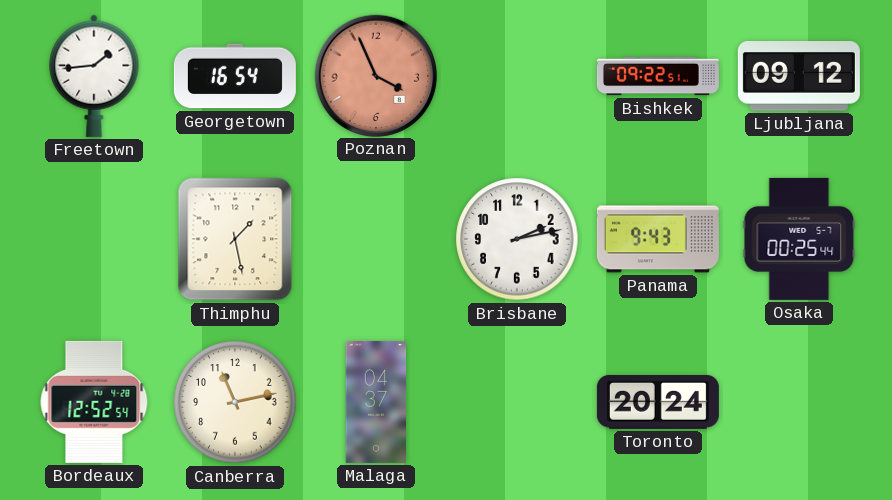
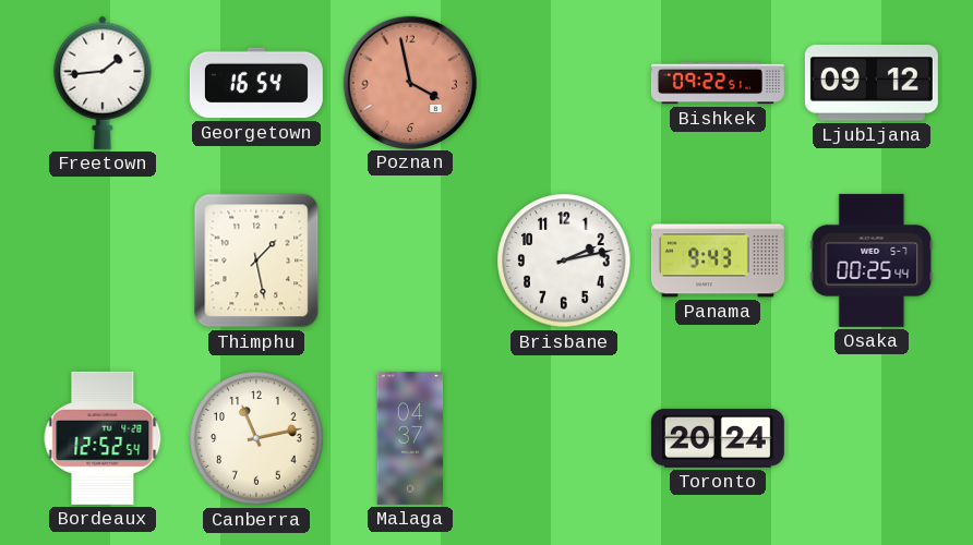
Poznan: 3:56 -> 3:58 (409, 82)
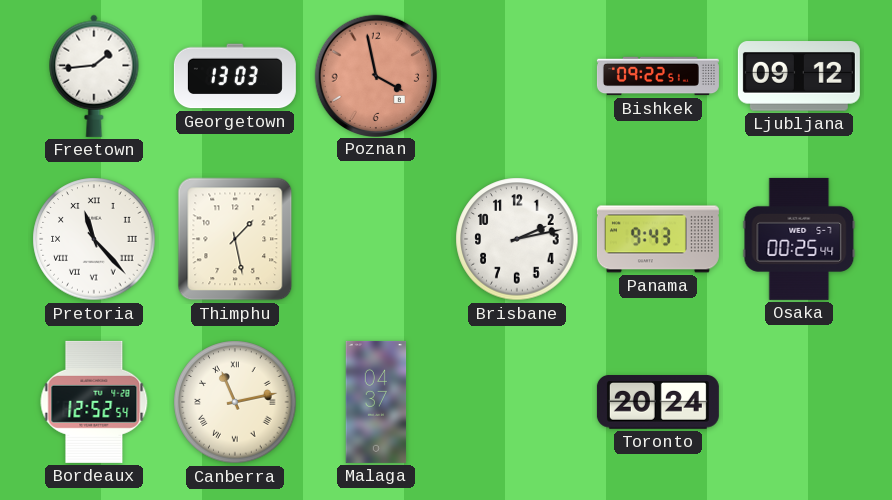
Georgetown: 16:54 -> 13:03 (235, 76)
Pretoria: none -> 11:23 (94, 239)
Canberra numerals: Arabic -> Roman (235, 402)
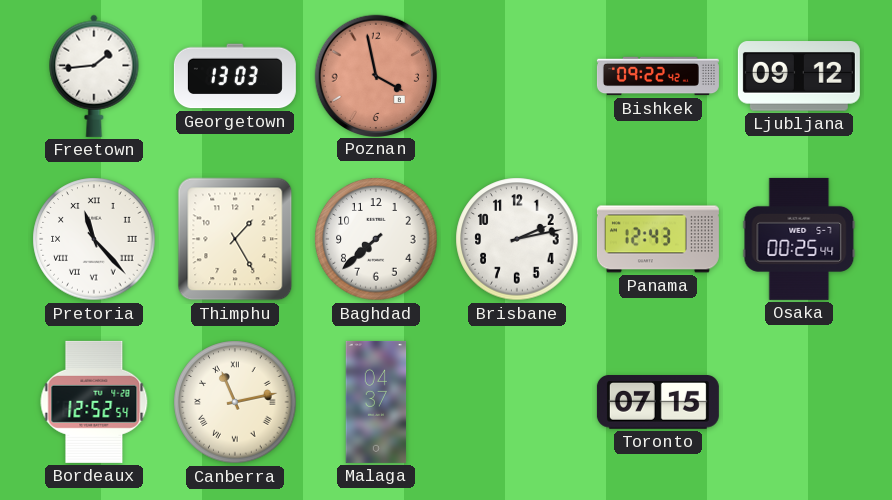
Bishkek: 09:22:51 -> 09:22:42 (658, 76)
Thimphu: 1:28 -> 1:25 (235, 239)
Baghdad: none -> 7:38 (376, 239)
Panama: 9:43 -> 12:43 (658, 239)
Toronto: 20:24 -> 07:15 (658, 403)
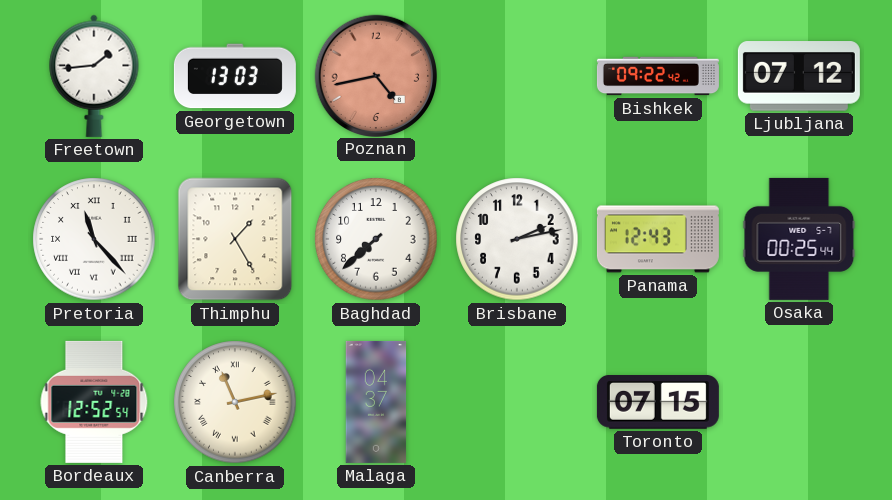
Poznan: 3:58 -> 4:43 (375, 75)
Ljubljana: 09:12 -> 07:12 (799, 76)
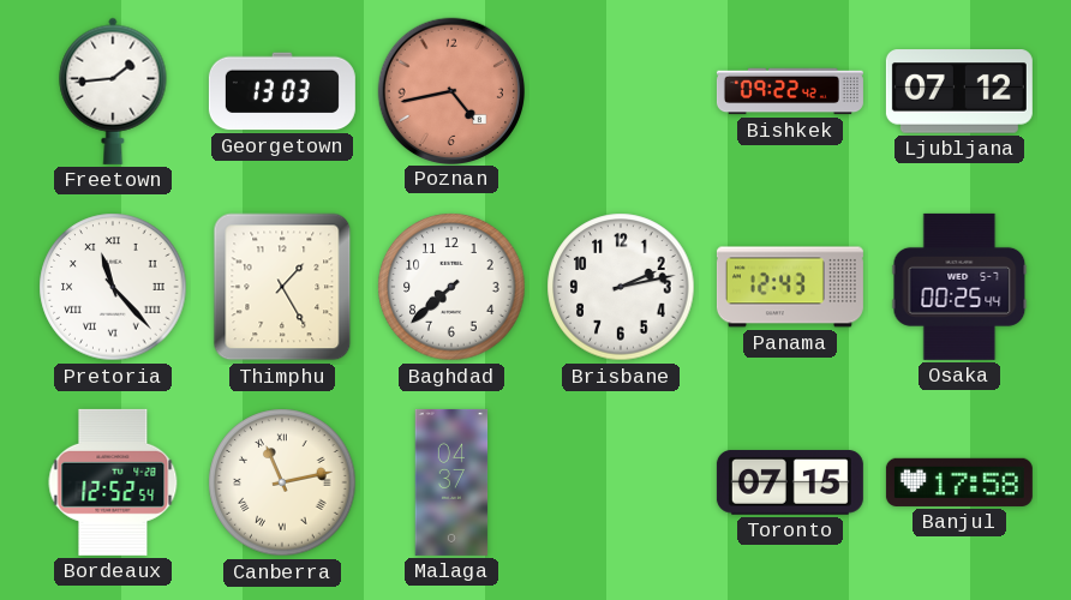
Banjul: none -> 17:58 (959, 482)
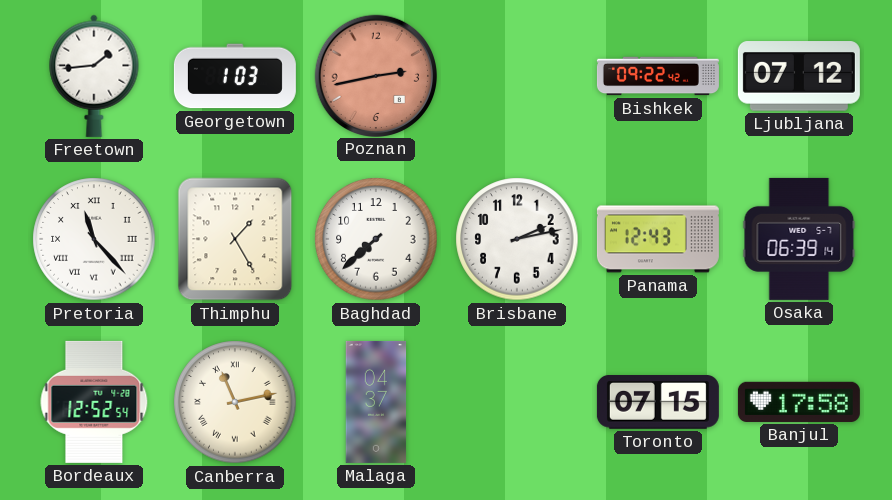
Georgetown: 13:03 -> 1:03 (235, 76)
Poznan: 4:43 -> 2:43 (375, 75)
Osaka: 00:25 -> 06:39 (799, 239)
